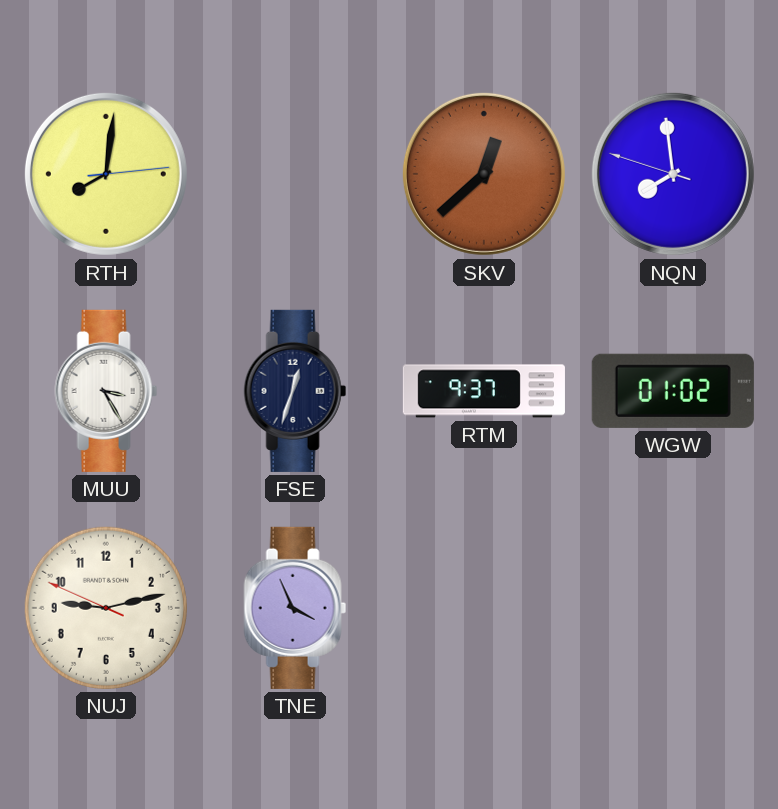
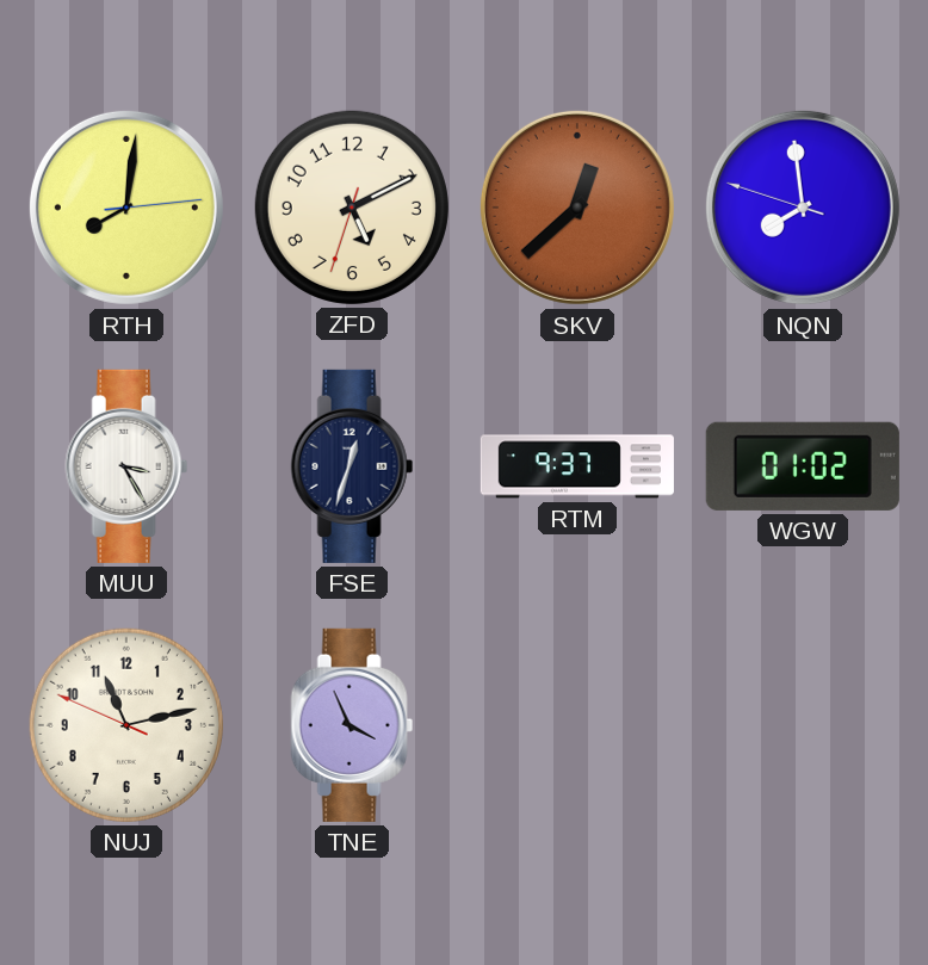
ZFD: none -> 5:10 (352, 208)
NUJ: 9:12 -> 11:12 (126, 725)
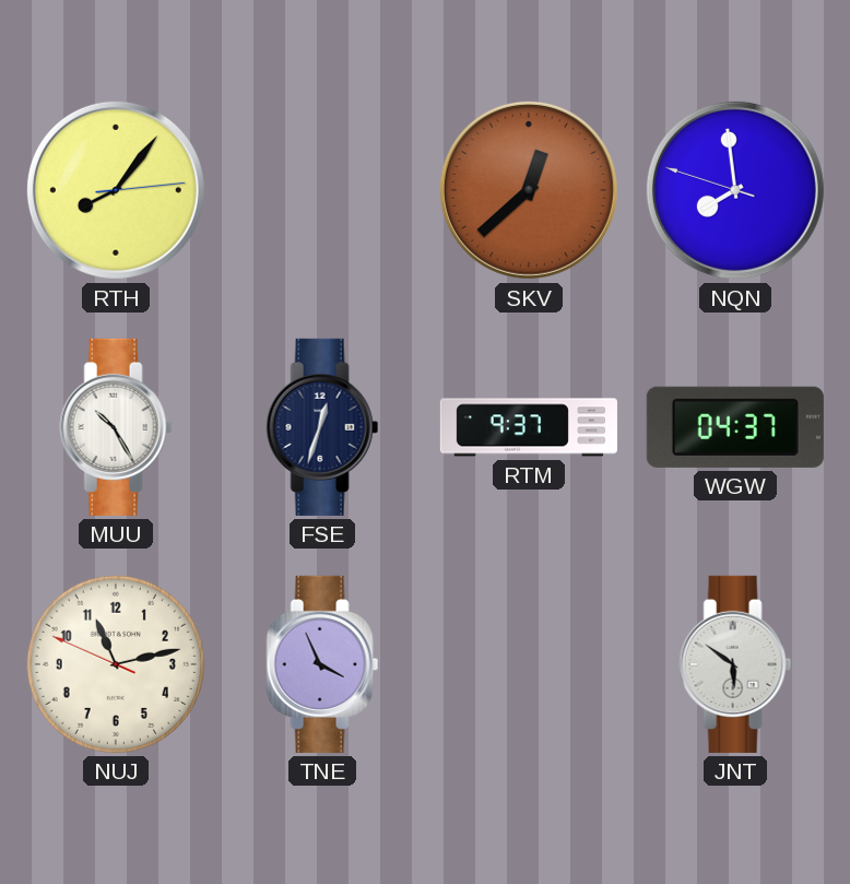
RTH: 8:01 -> 8:06 (116, 190)
ZFD: 5:10 -> none (352, 208)
MUU: 3:25 -> 10:25 (116, 427)
WGW: 01:02 -> 04:37 (735, 427)
JNT: none -> 5:51 (735, 664)
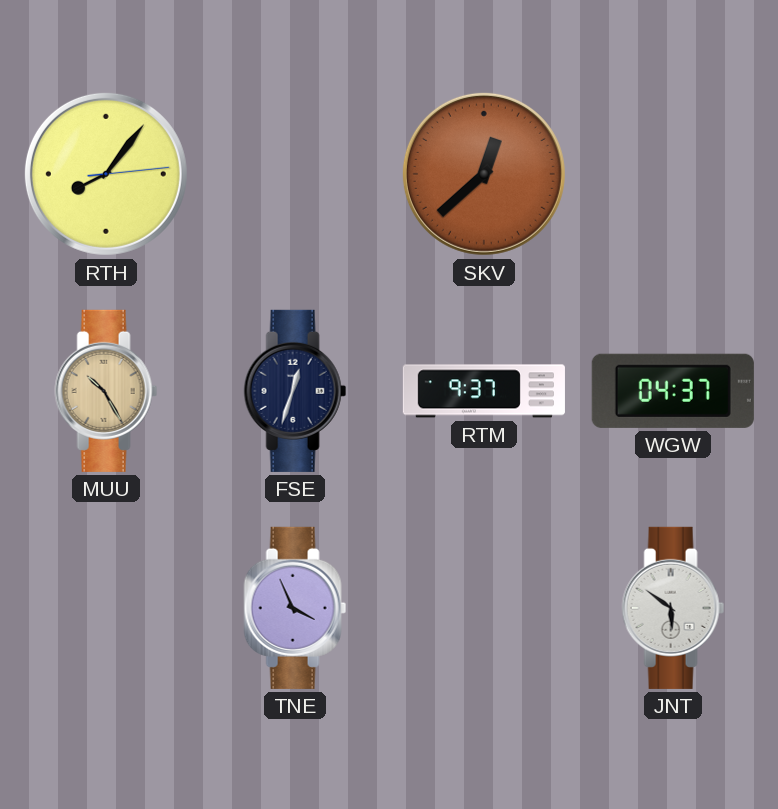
NQN: 7:58 -> none (735, 190)
MUU dial: white -> champagne (106, 391)
NUJ: 11:12 -> none (116, 664)
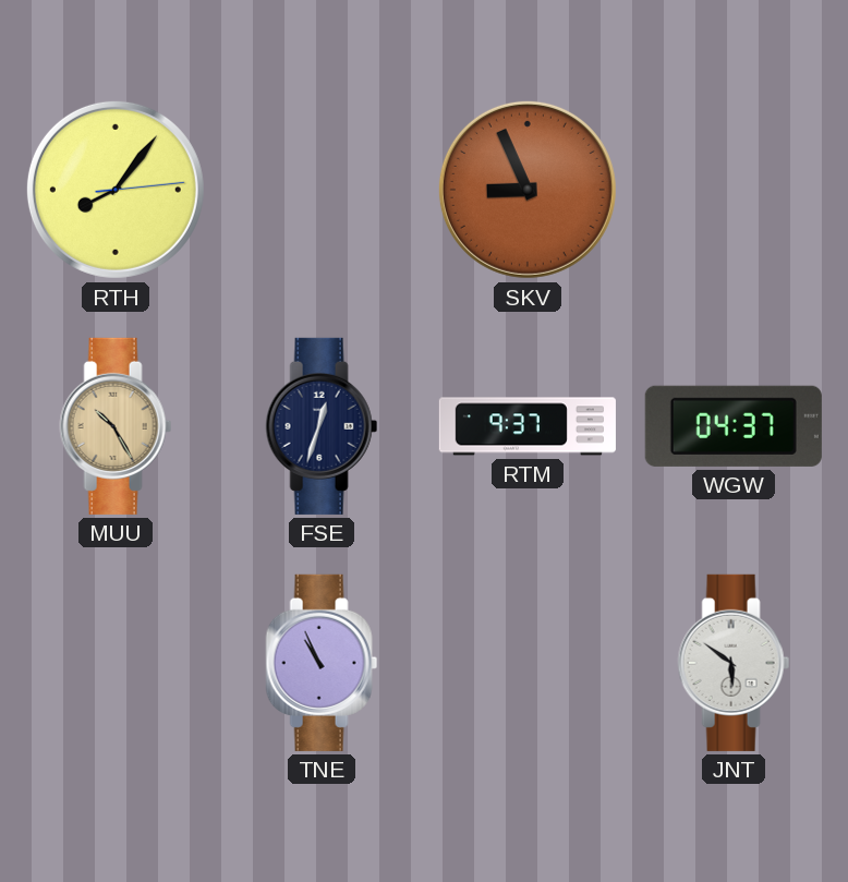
SKV: 12:38 -> 8:56 (528, 190)
TNE: 3:56 -> 10:56 (322, 663)
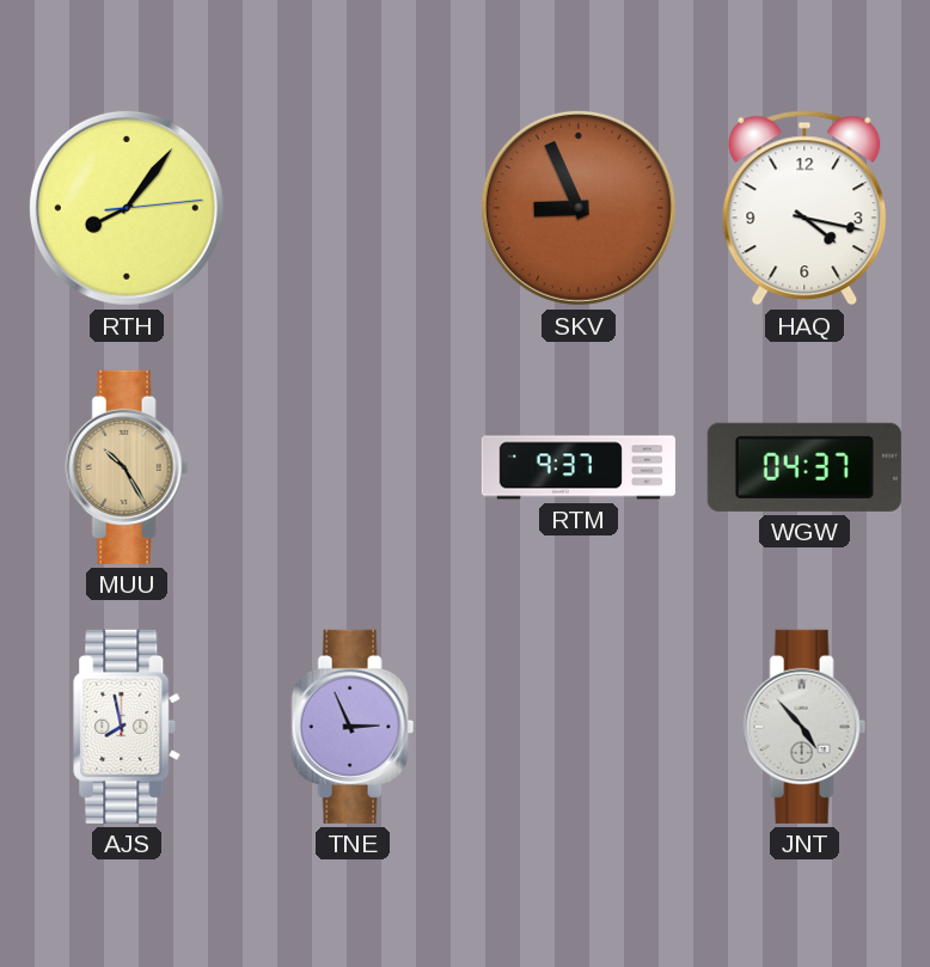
HAQ: none -> 4:17 (804, 208)
FSE: 12:33 -> none (322, 426)
AJS: none -> 7:58 (128, 727)
TNE: 10:56 -> 2:56 (353, 727)
JNT: 5:51 -> 4:53 (804, 727)
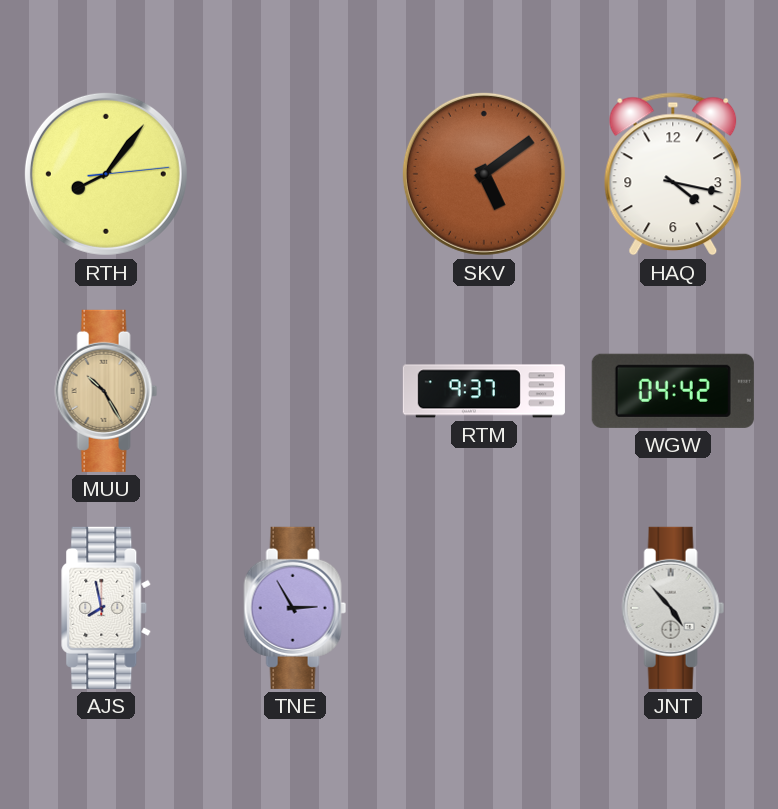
SKV: 8:56 -> 5:09 (484, 174)
WGW: 04:37 -> 04:42 (673, 391)
TNE: 2:56 -> 2:55 (295, 608)
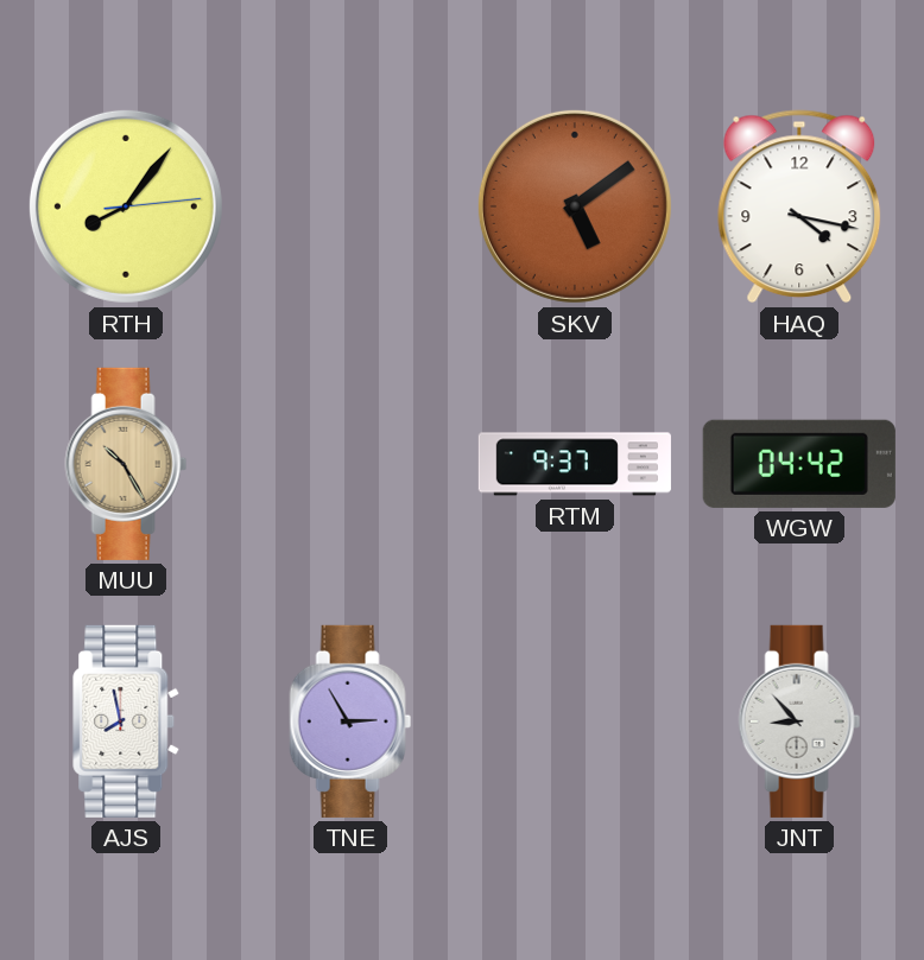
JNT: 4:53 -> 8:53 (799, 721)
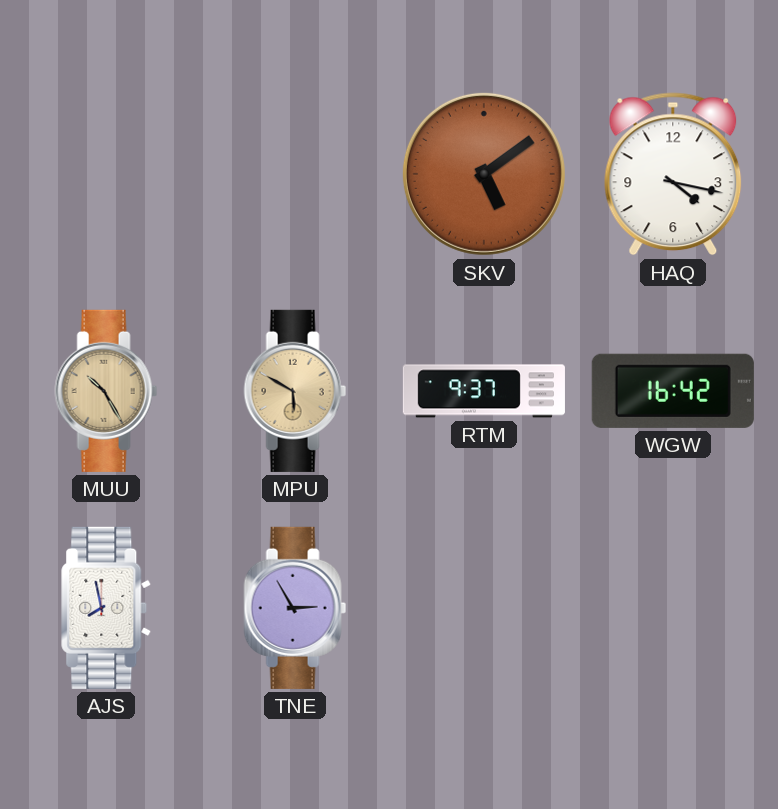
RTH: 8:06 -> none (126, 206)
MPU: none -> 5:50 (295, 391)
WGW: 04:42 -> 16:42 (673, 391)
JNT: 8:53 -> none (799, 721)
